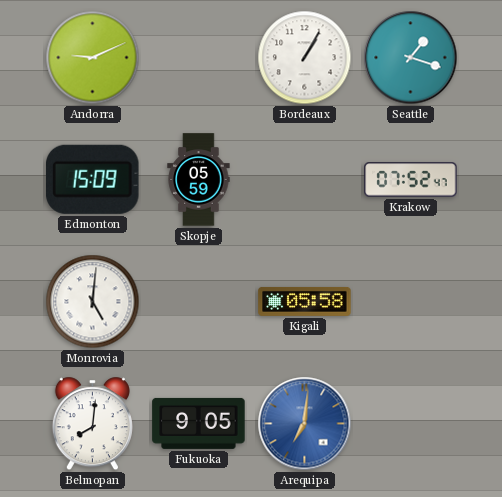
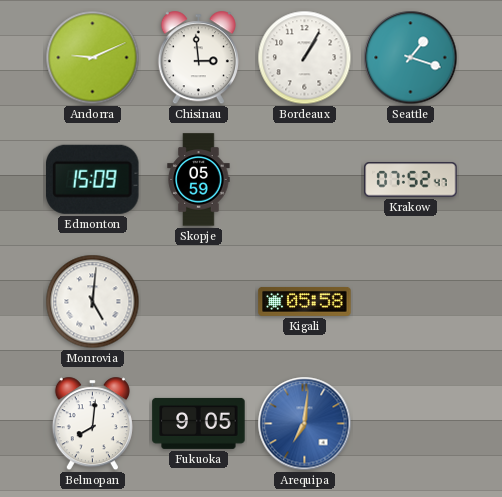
Chisinau: none -> 2:59 (198, 58)
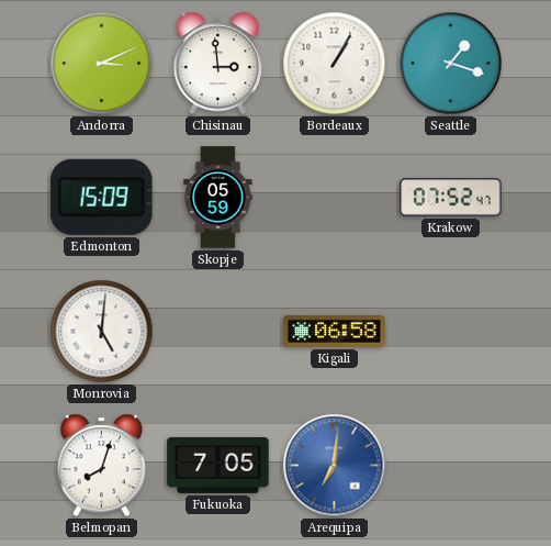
Andorra: 9:11 -> 3:11 (102, 64)
Kigali: 05:58 -> 06:58 (335, 331)
Belmopan: 8:01 -> 8:03 (101, 466)
Fukuoka: 9:05 -> 7:05 (218, 465)
